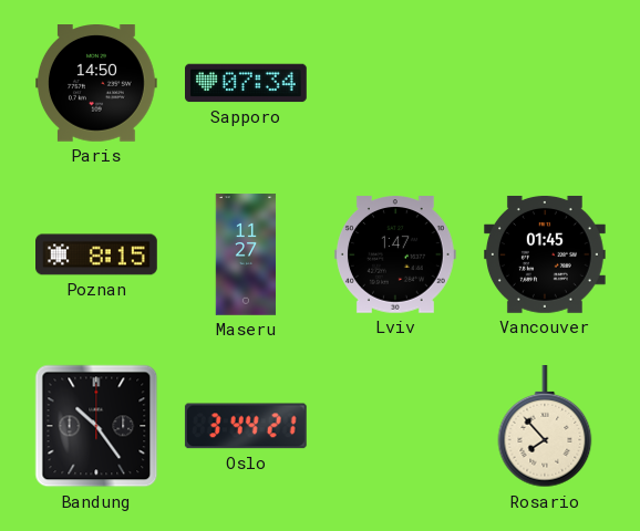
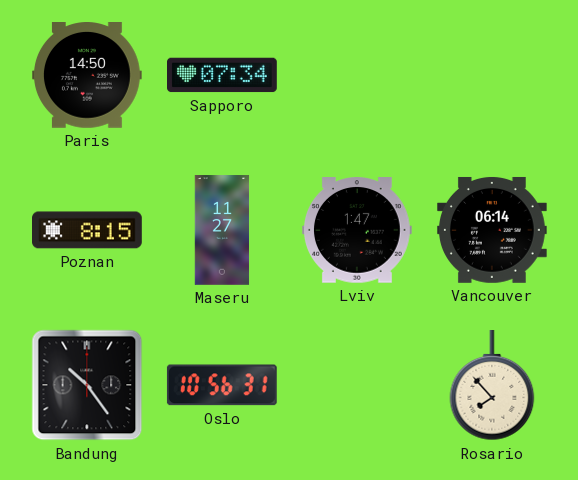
Vancouver: 01:45 -> 06:14 (493, 230)
Oslo: 3:44 -> 10:56 (222, 385)
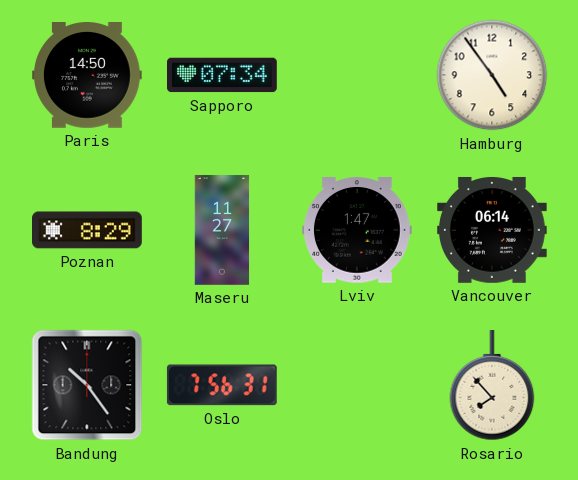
Hamburg: none -> 4:54 (492, 75)
Poznan: 8:15 -> 8:29 (87, 230)
Oslo: 10:56 -> 7:56 (222, 385)
